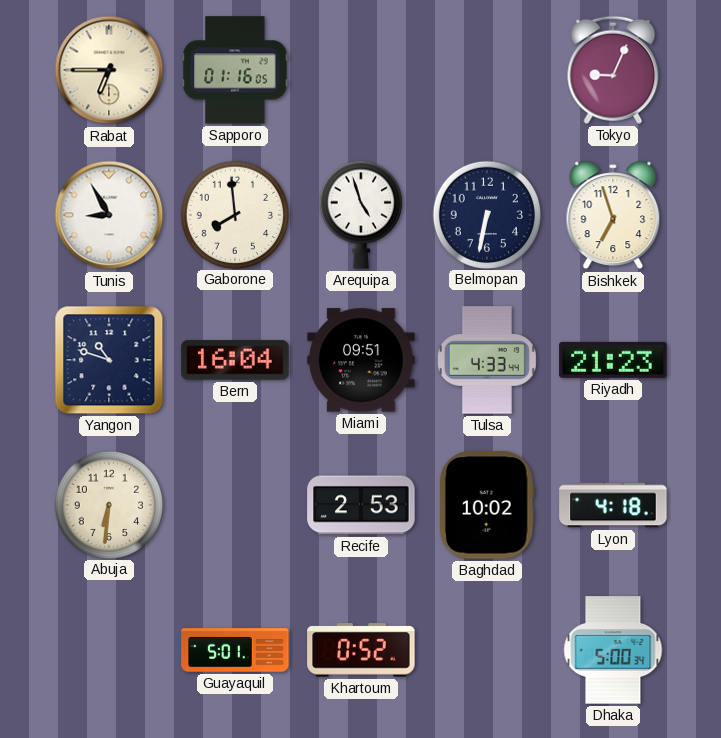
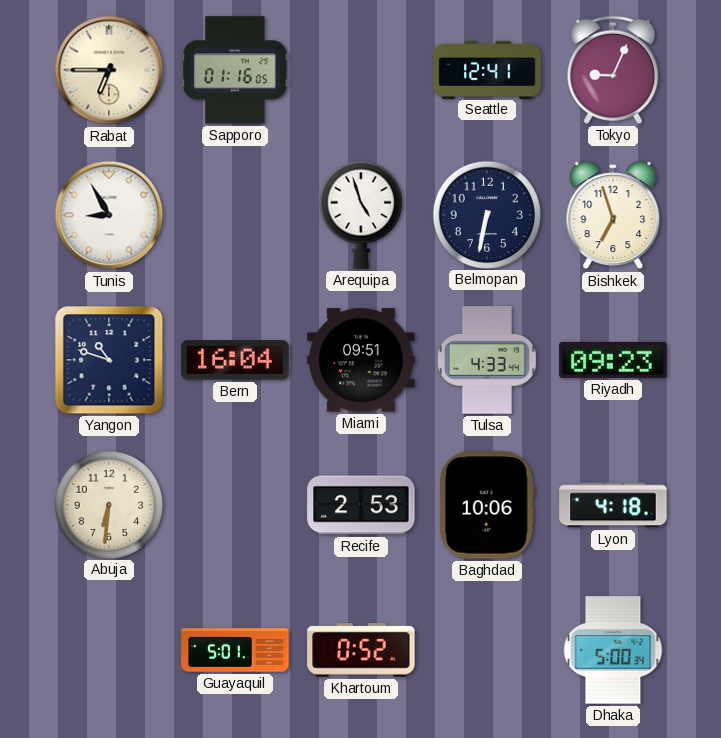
Seattle: none -> 12:41 (487, 69)
Gaborone: 7:59 -> none (234, 214)
Riyadh: 21:23 -> 09:23 (613, 360)
Baghdad: 10:02 -> 10:06 (487, 505)
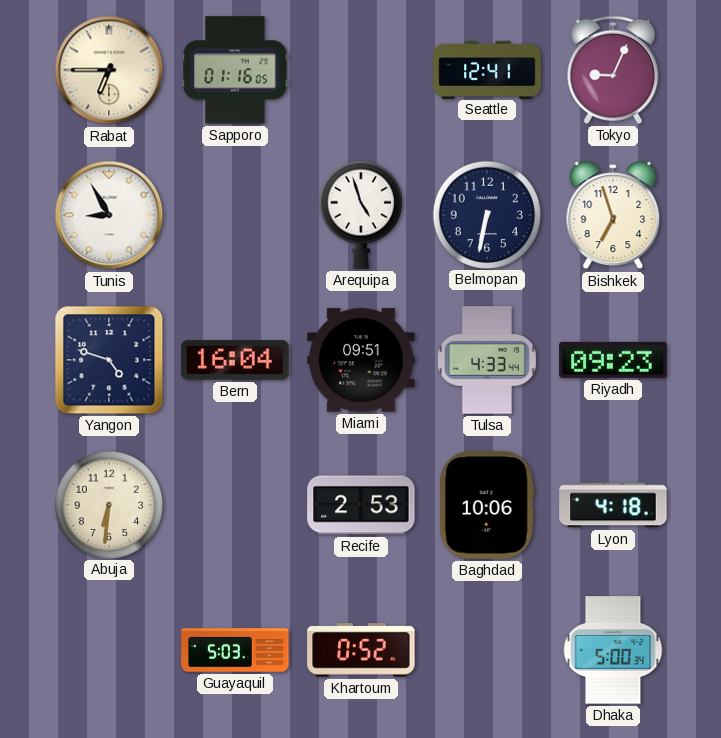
Yangon: 10:48 -> 4:48 (109, 360)
Guayaquil: 5:01 -> 5:03 (235, 650)
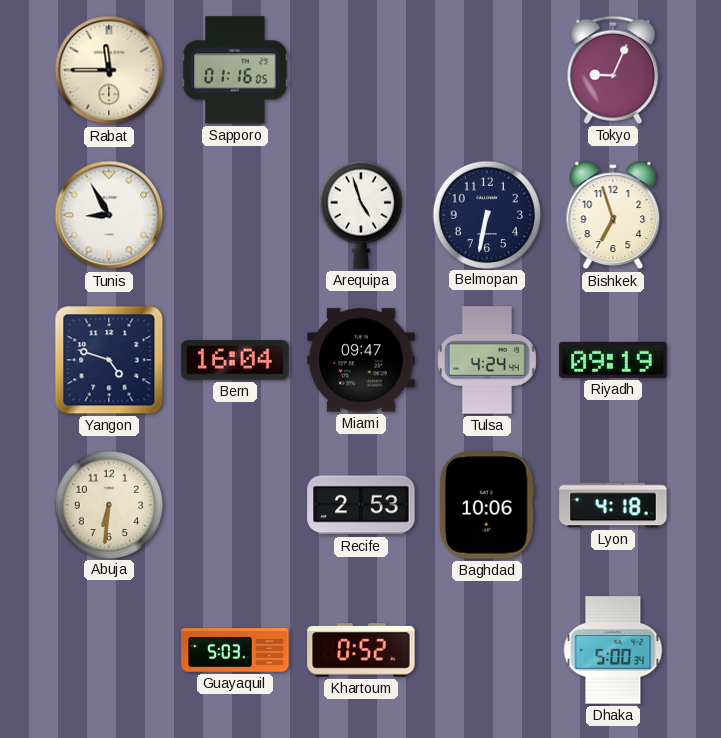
Rabat: 6:45 -> 11:45 (109, 70)
Seattle: 12:41 -> none (487, 69)
Miami: 09:51 -> 09:47 (361, 360)
Tulsa: 4:33 -> 4:24 (487, 360)
Riyadh: 09:23 -> 09:19 (613, 360)
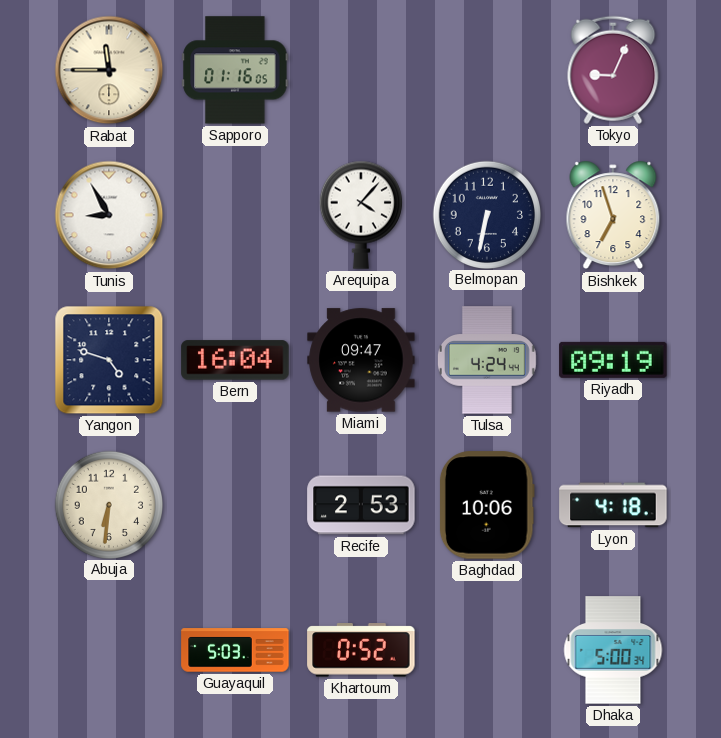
Arequipa: 4:57 -> 4:07 (361, 215)
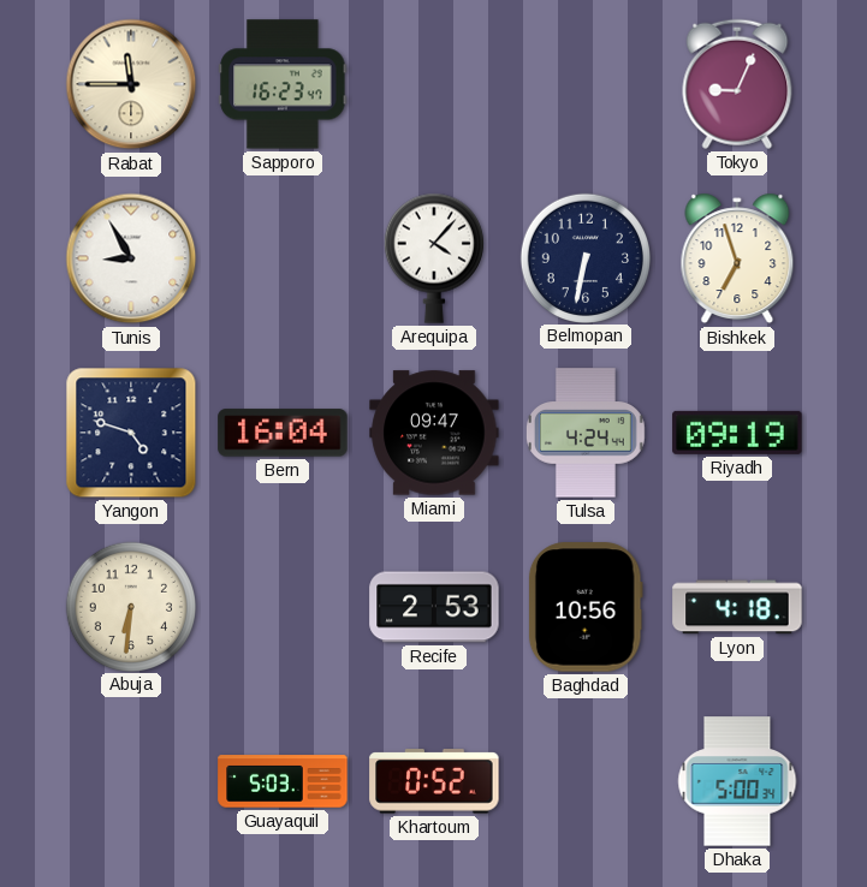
Sapporo: 01:16 -> 16:23 (283, 84)
Baghdad: 10:06 -> 10:56 (586, 607)
